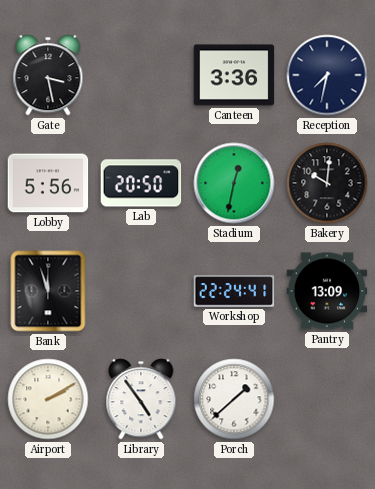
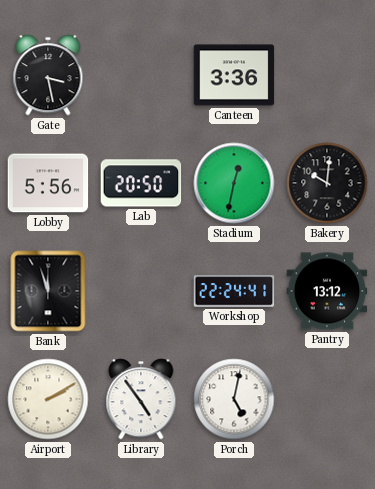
Reception: 7:32 -> none (327, 75)
Pantry: 13:09 -> 13:12 (327, 291)
Porch: 1:38 -> 5:02 (234, 399)
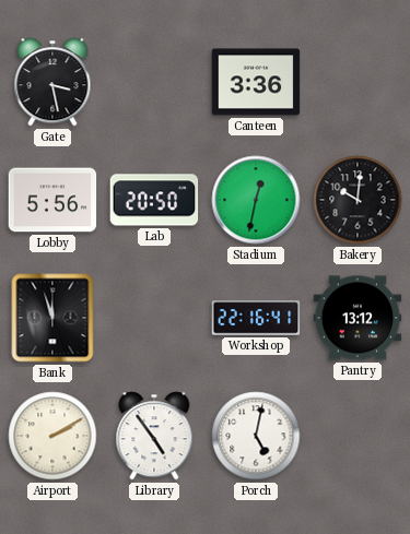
Workshop: 22:24 -> 22:16 (256, 318)
